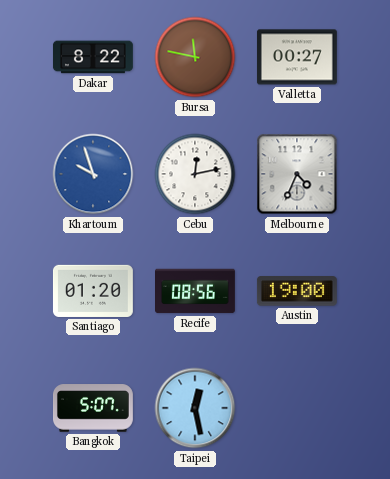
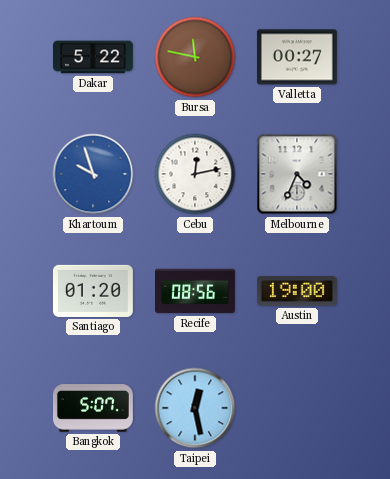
Dakar: 8:22 -> 5:22 (93, 57)
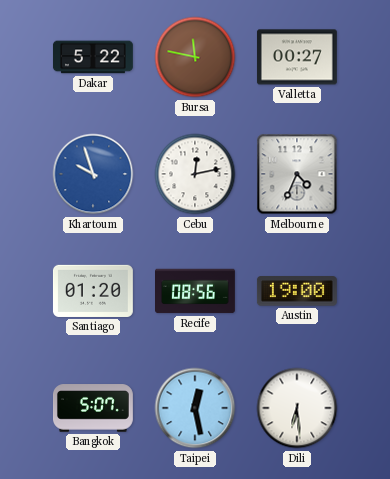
Dili: none -> 6:29 (297, 408)
